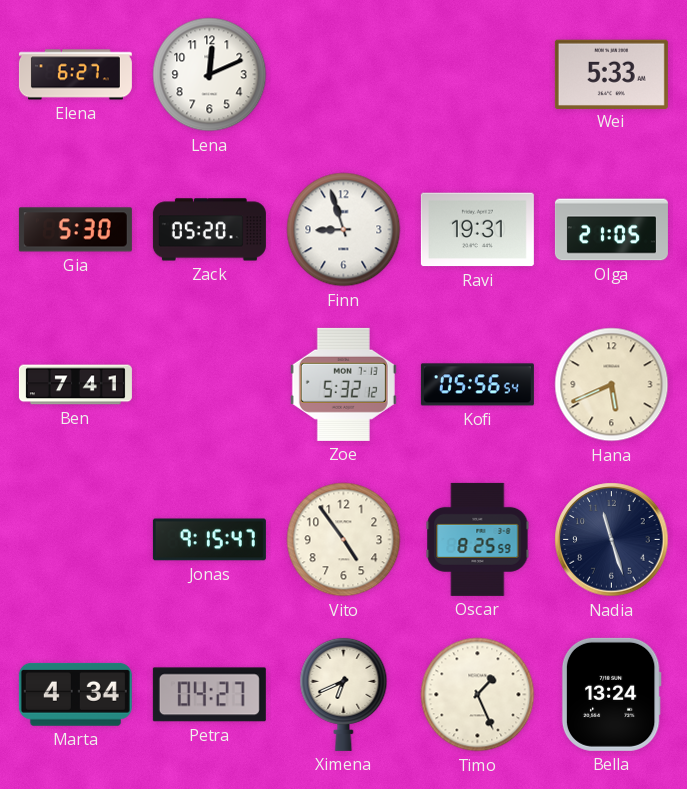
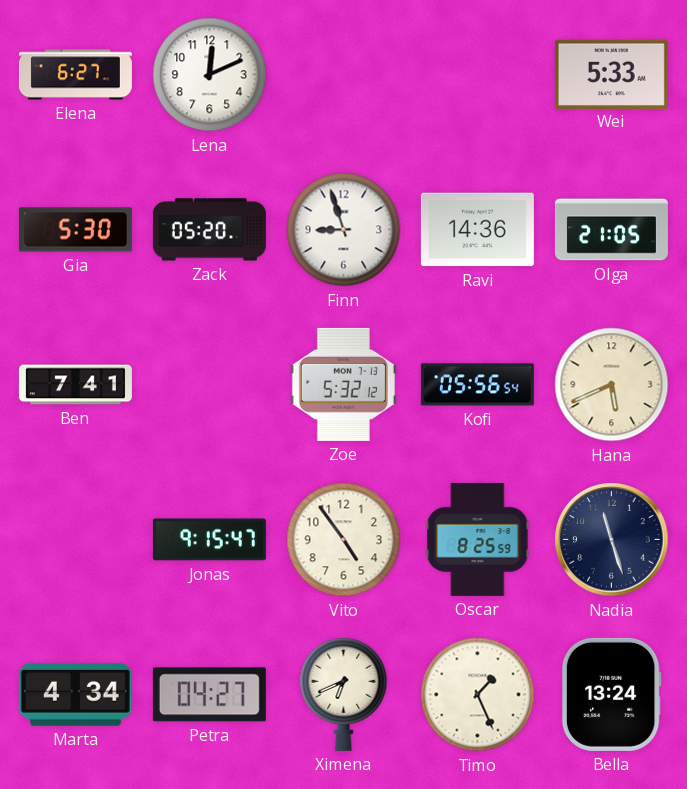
Ravi: 19:31 -> 14:36 (477, 230)
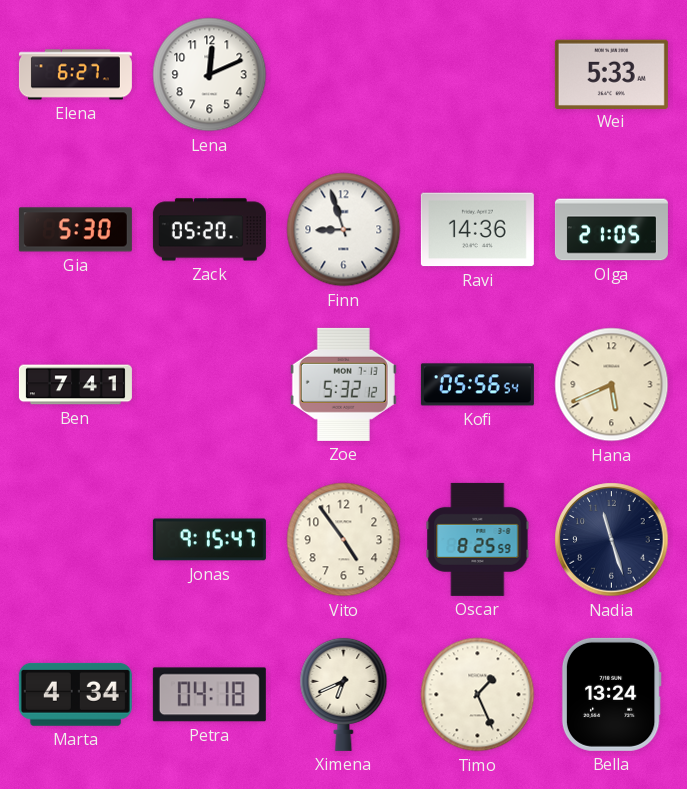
Petra: 04:27 -> 04:18 (209, 695)
